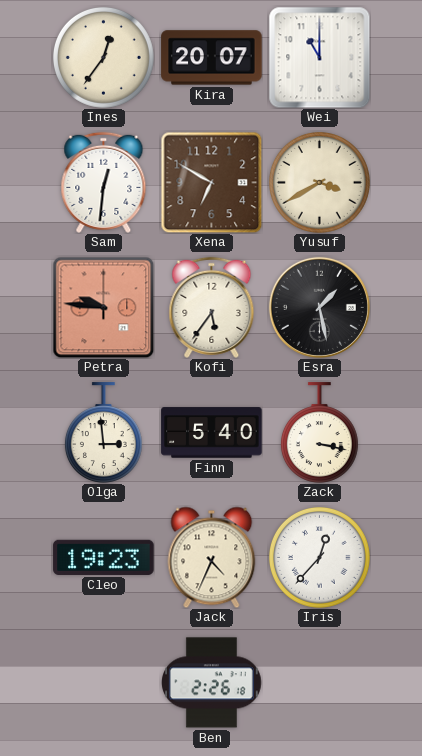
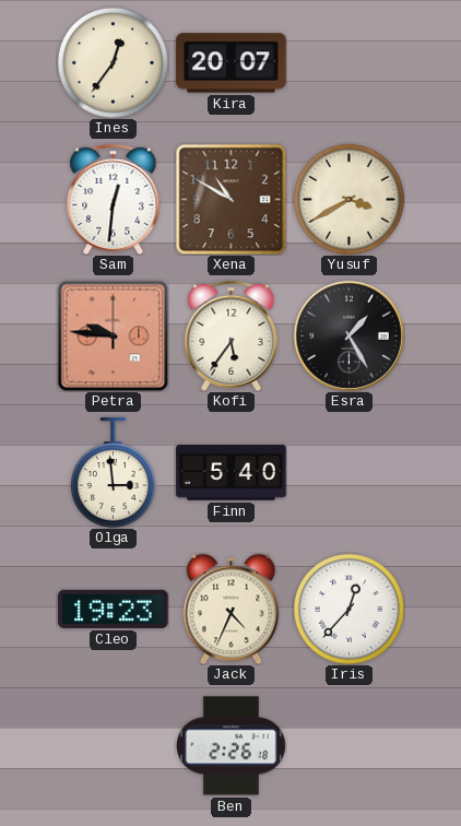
Wei: 11:00 -> none (319, 57)
Xena: 6:50 -> 10:50 (230, 199)
Esra: 1:28 -> 1:25 (348, 335)
Zack: 3:17 -> none (319, 433)
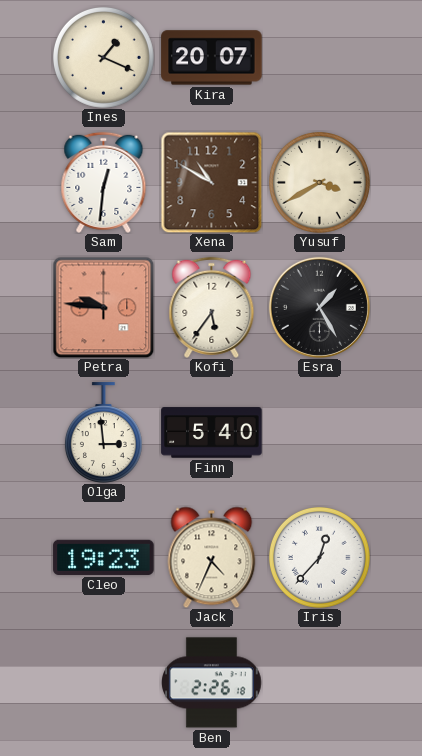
Ines: 12:36 -> 1:19 (103, 57)
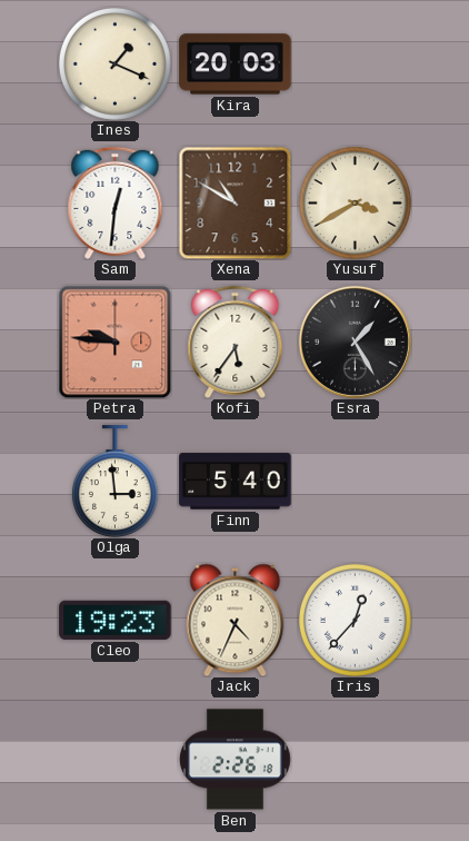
Kira: 20:07 -> 20:03 (236, 65)
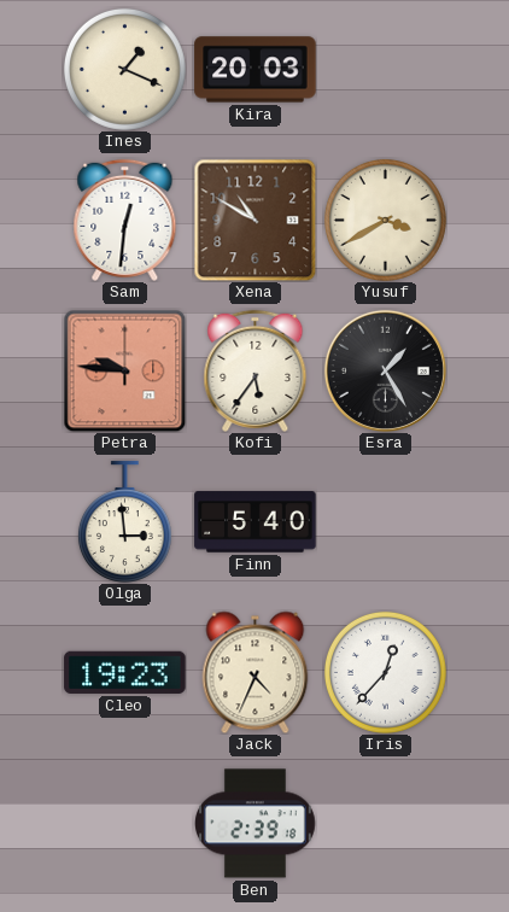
Ben: 2:26 -> 2:39 (256, 824)
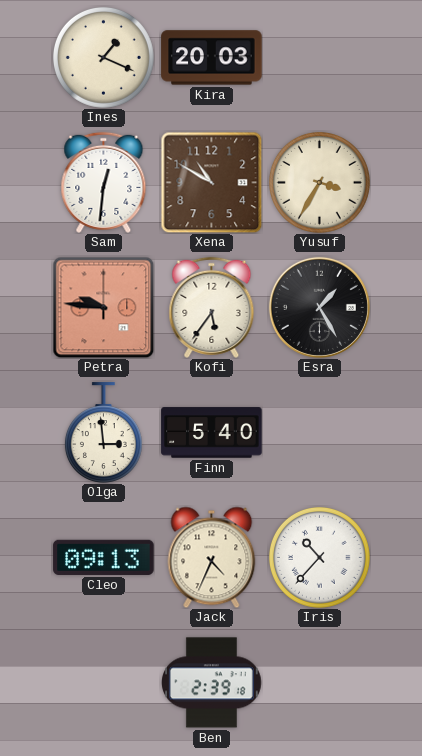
Yusuf: 3:40 -> 3:35 (319, 182)
Cleo: 19:23 -> 09:13 (104, 557)
Iris: 12:37 -> 10:37 (319, 557)
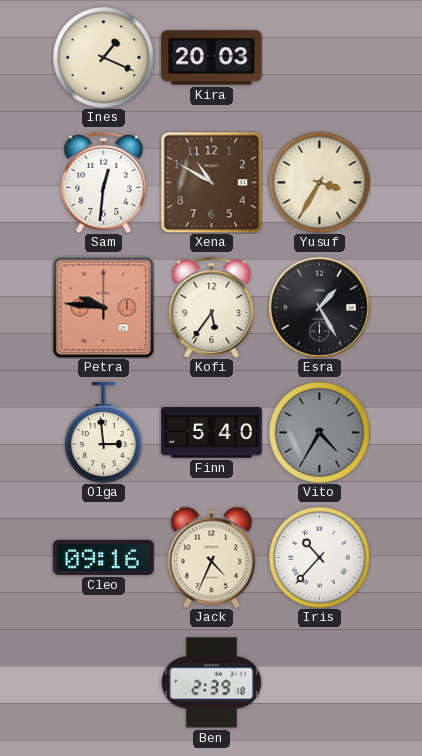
Vito: none -> 4:35 (319, 432)
Cleo: 09:13 -> 09:16 (104, 557)
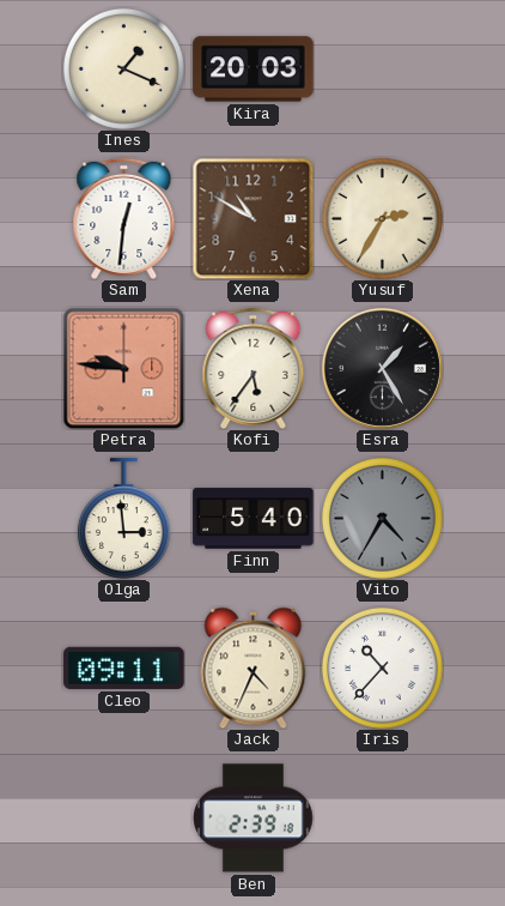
Yusuf: 3:35 -> 2:35 (382, 218)
Cleo: 09:16 -> 09:11 (124, 668)
